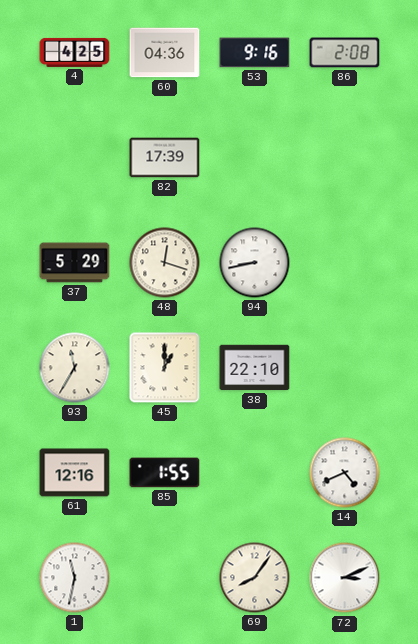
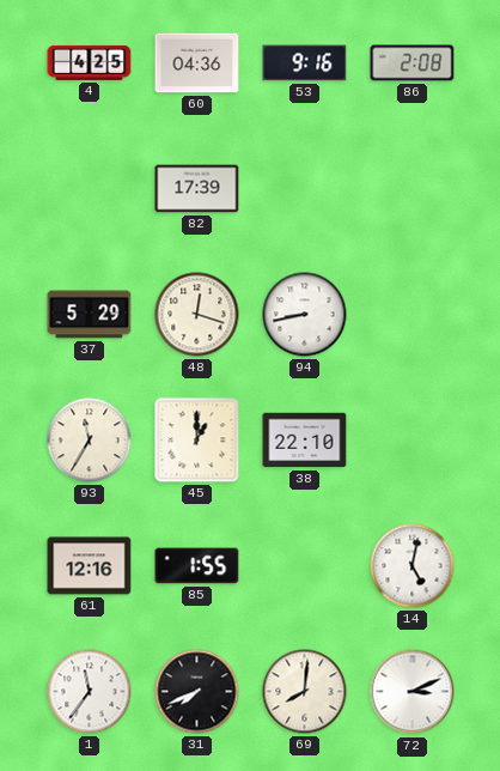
14: 4:41 -> 5:02 (413, 566)
1: 11:32 -> 11:36 (90, 692)
31: none -> 7:41 (197, 692)
69: 8:06 -> 8:01 (305, 692)
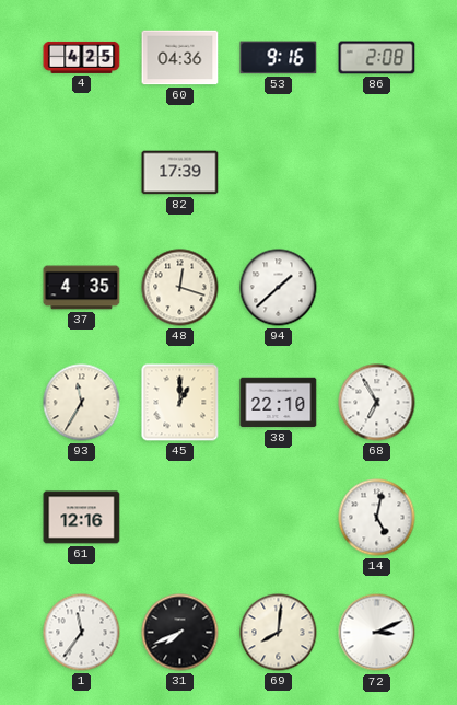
37: 5:29 -> 4:35 (82, 288)
94: 8:43 -> 1:38 (279, 288)
68: none -> 6:55 (377, 403)
85: 1:55 -> none (197, 566)
